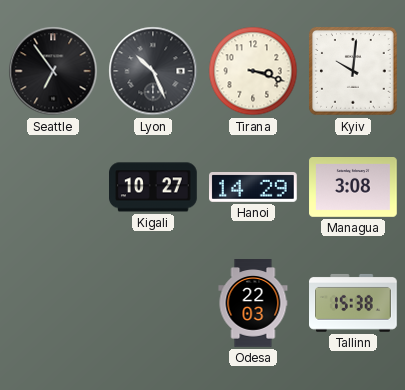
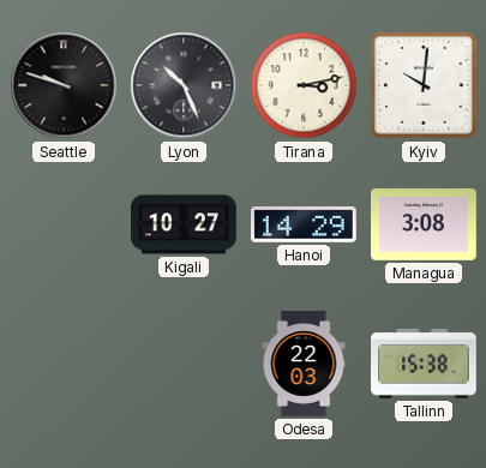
Seattle: 6:54 -> 9:48 (64, 85)
Tirana: 3:18 -> 3:13 (304, 85)
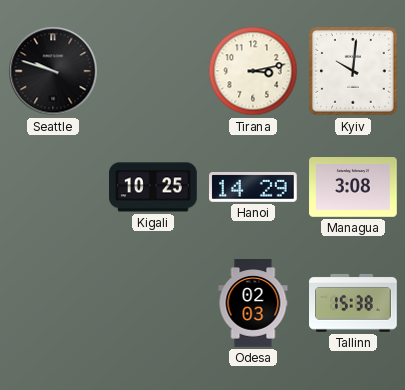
Lyon: 10:26 -> none (184, 85)
Kigali: 10:27 -> 10:25 (154, 187)
Odesa: 22:03 -> 02:03 (253, 303)
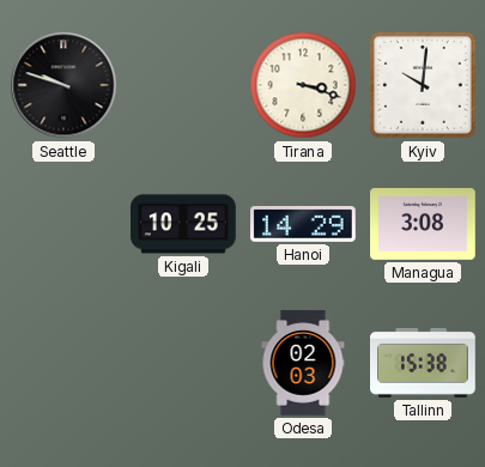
Tirana: 3:13 -> 3:18 (303, 85)
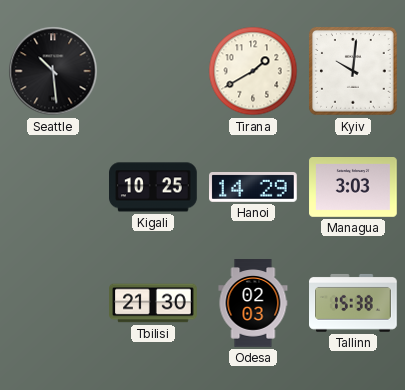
Seattle: 9:48 -> 10:29 (53, 71)
Tirana: 3:18 -> 1:40 (253, 71)
Managua: 3:08 -> 3:03 (353, 188)
Tbilisi: none -> 21:30 (153, 303)
